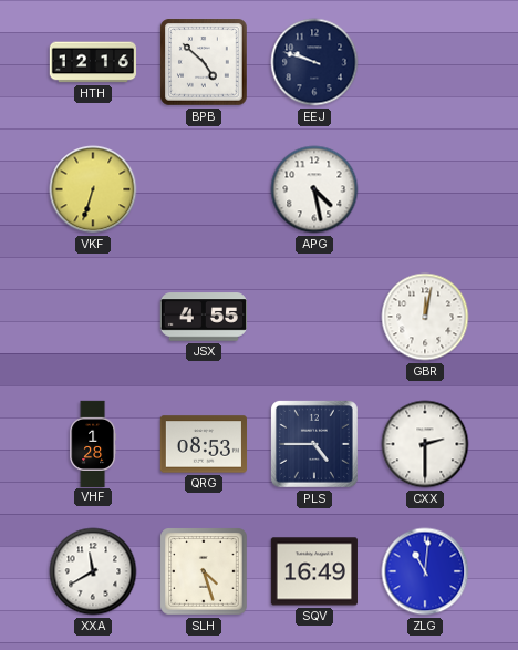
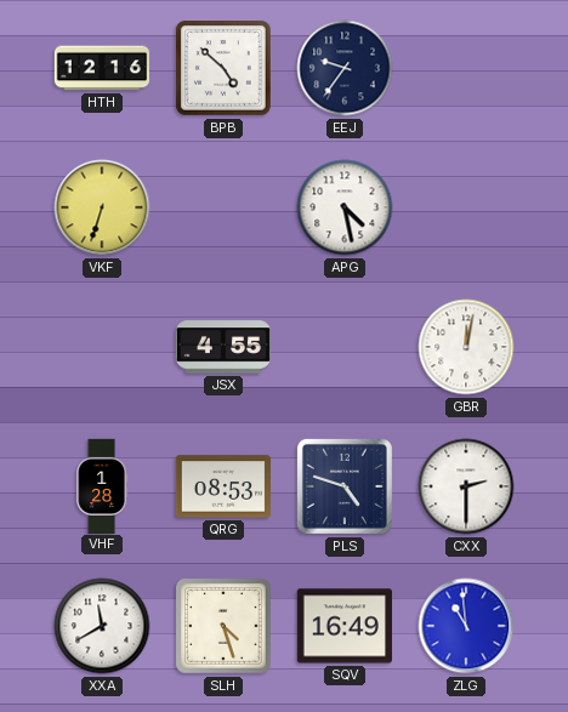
EEJ: 9:48 -> 9:36 (345, 68)
PLS: 4:45 -> 4:48 (345, 486)
ZLG: 11:01 -> 10:59 (466, 626)
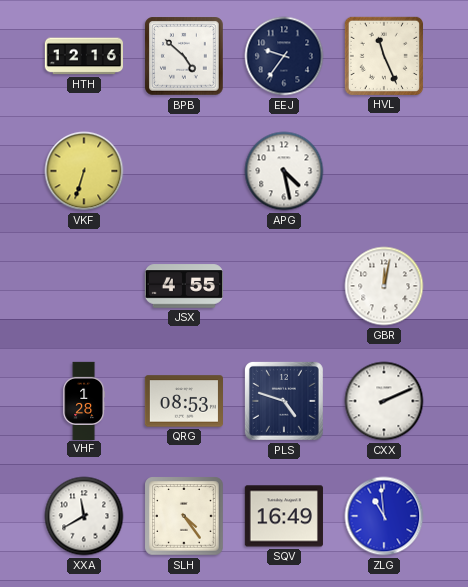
HVL: none -> 11:26 (384, 56)
CXX: 2:30 -> 2:11 (384, 401)
SLH: 4:27 -> 4:24 (184, 516)
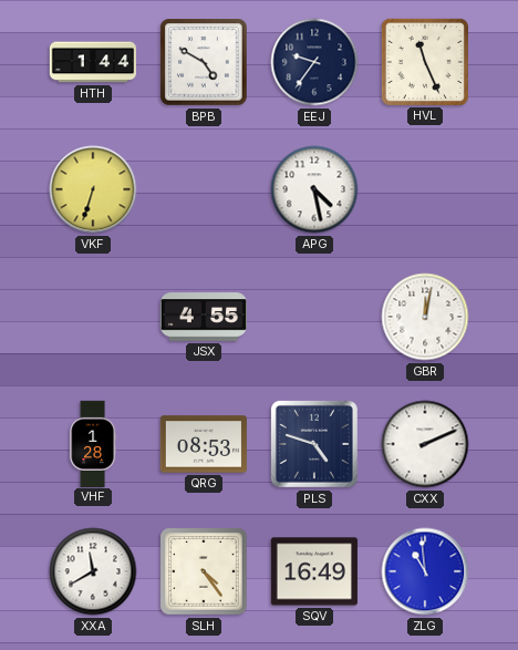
HTH: 12:16 -> 1:44 (92, 62)
BPB: 4:52 -> 4:50 (204, 62)
